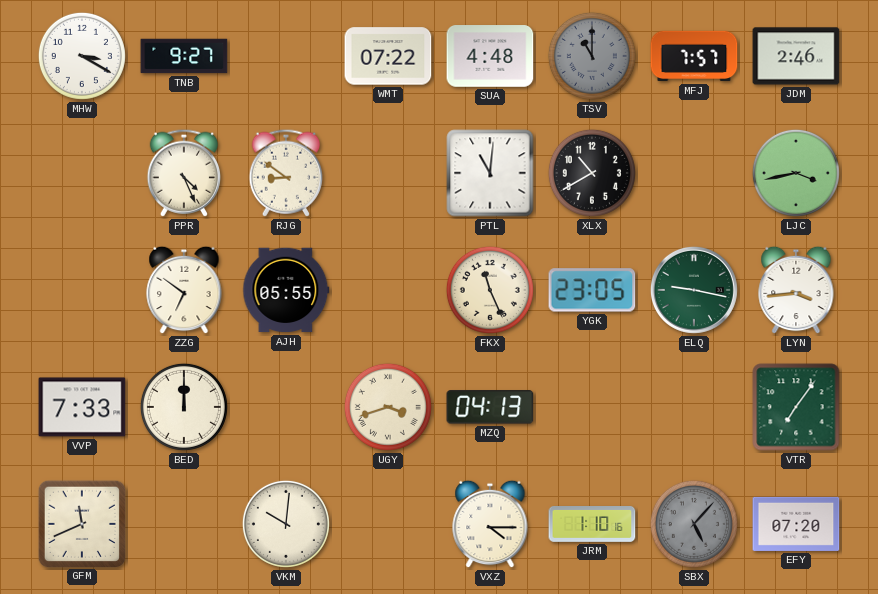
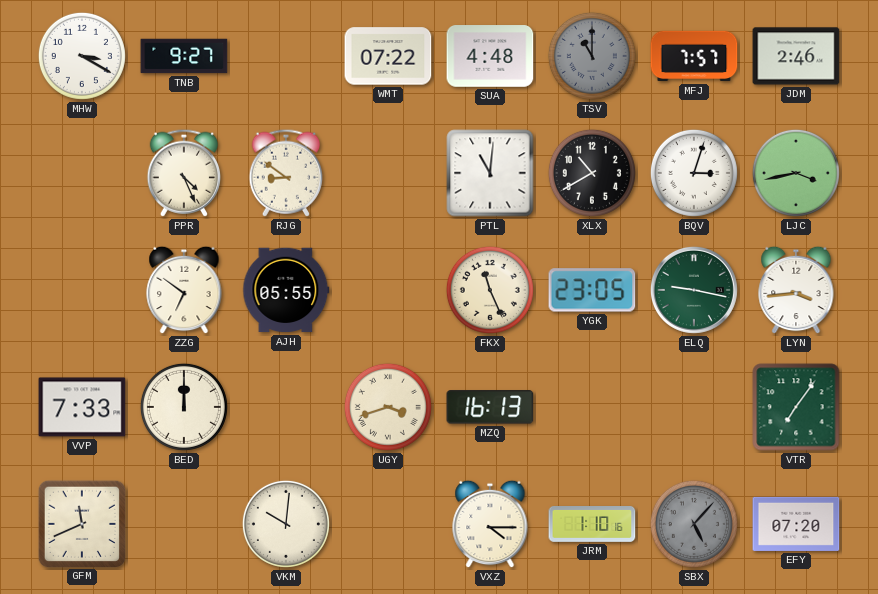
BQV: none -> 3:03 (694, 173)
MZQ: 04:13 -> 16:13 (490, 407)
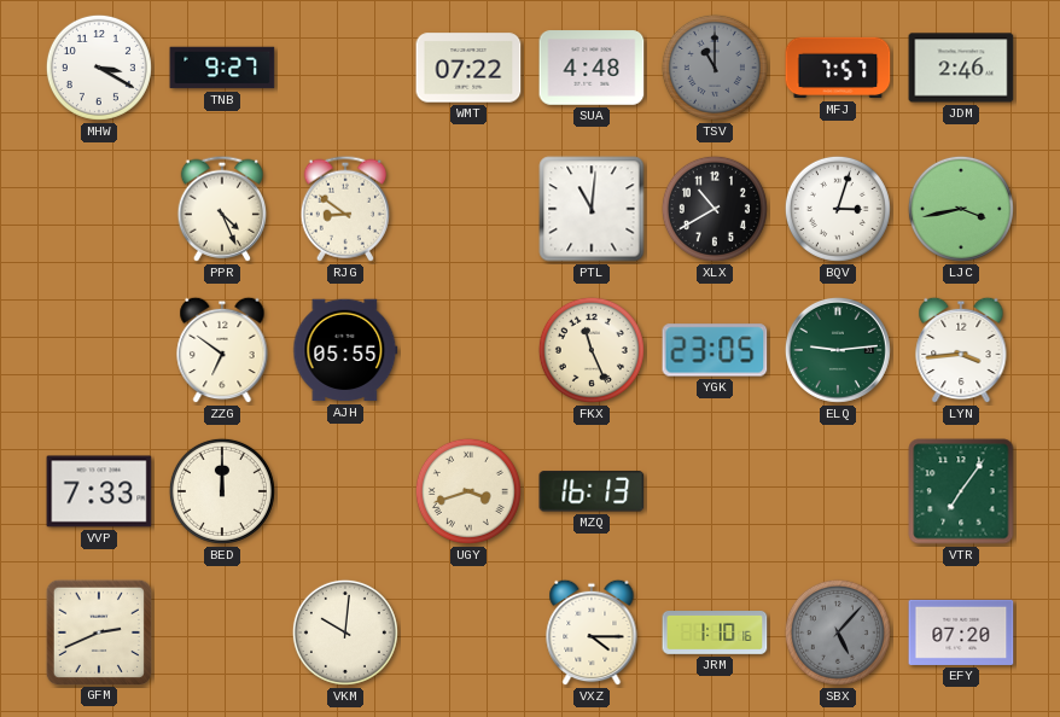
ELQ: 9:17 -> 9:14 (838, 350)
GFM: 11:41 -> 2:41 (98, 631)
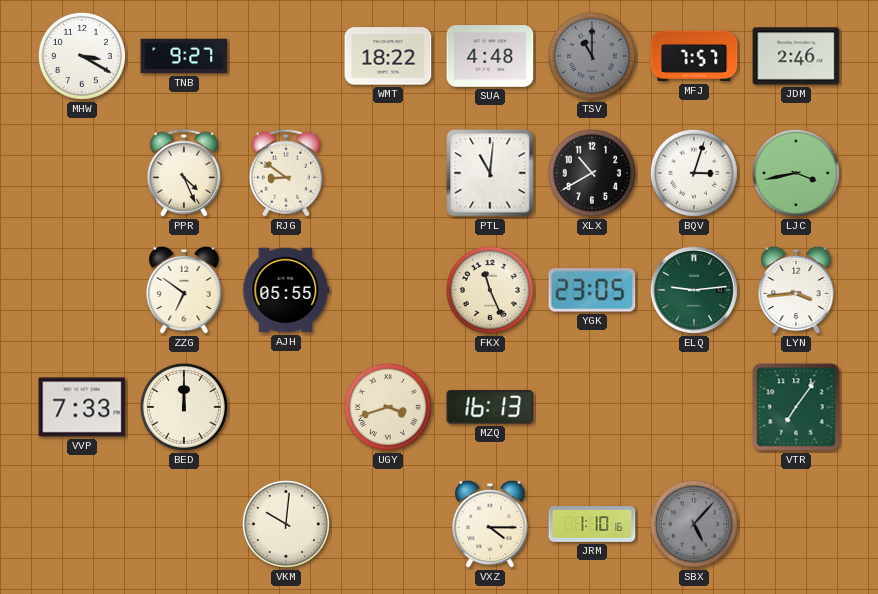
WMT: 07:22 -> 18:22 (388, 56)
GFM: 2:41 -> none (98, 631)
EFY: 07:20 -> none (961, 633)
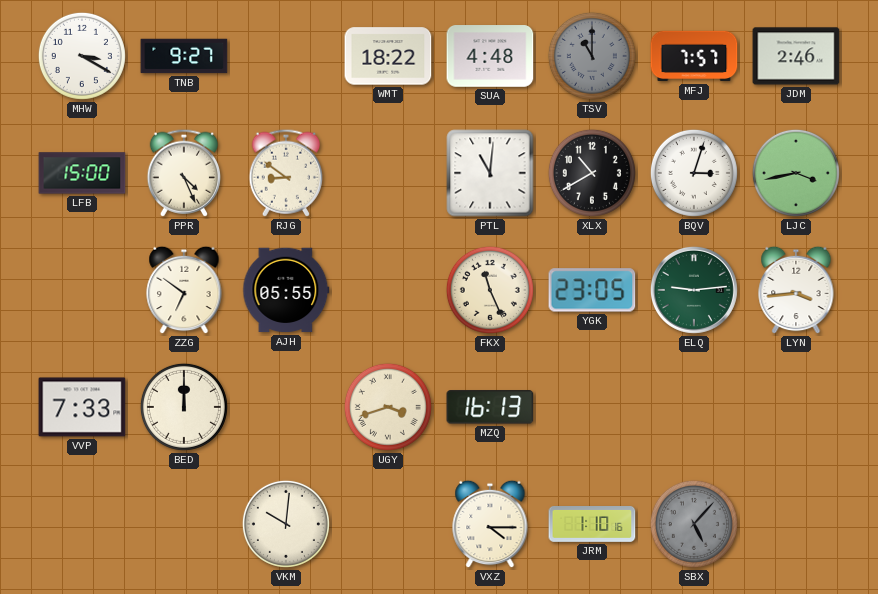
LFB: none -> 15:00 (82, 173)
VTR: 7:06 -> none (796, 407)
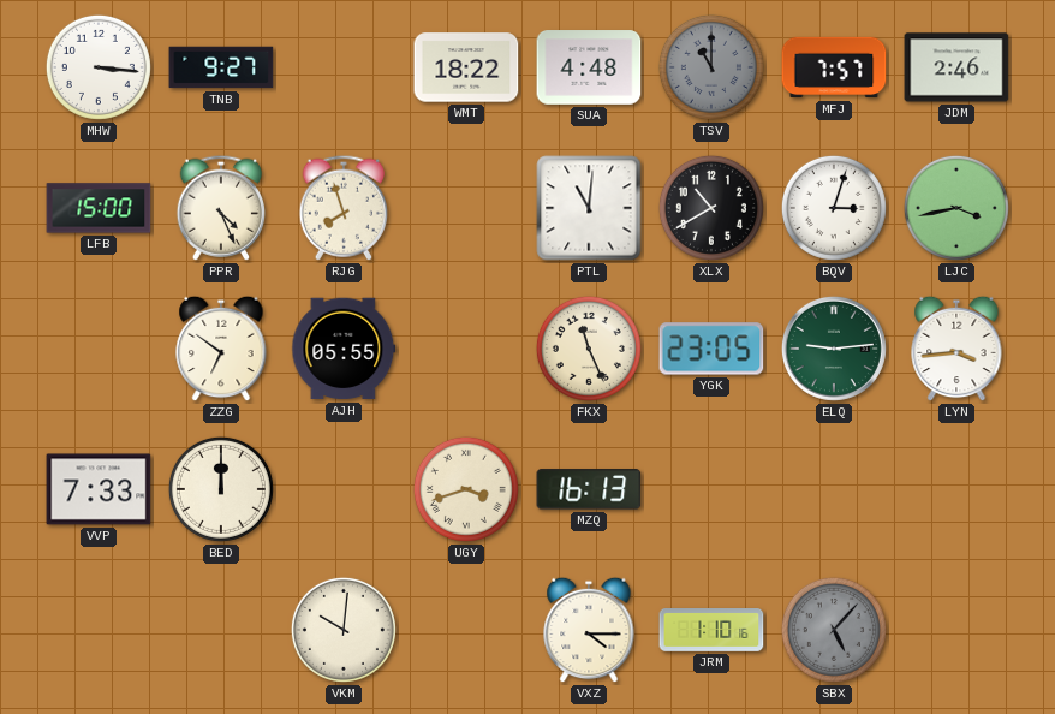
MHW: 3:20 -> 3:16 (99, 67)
RJG: 8:51 -> 7:57 (342, 208)
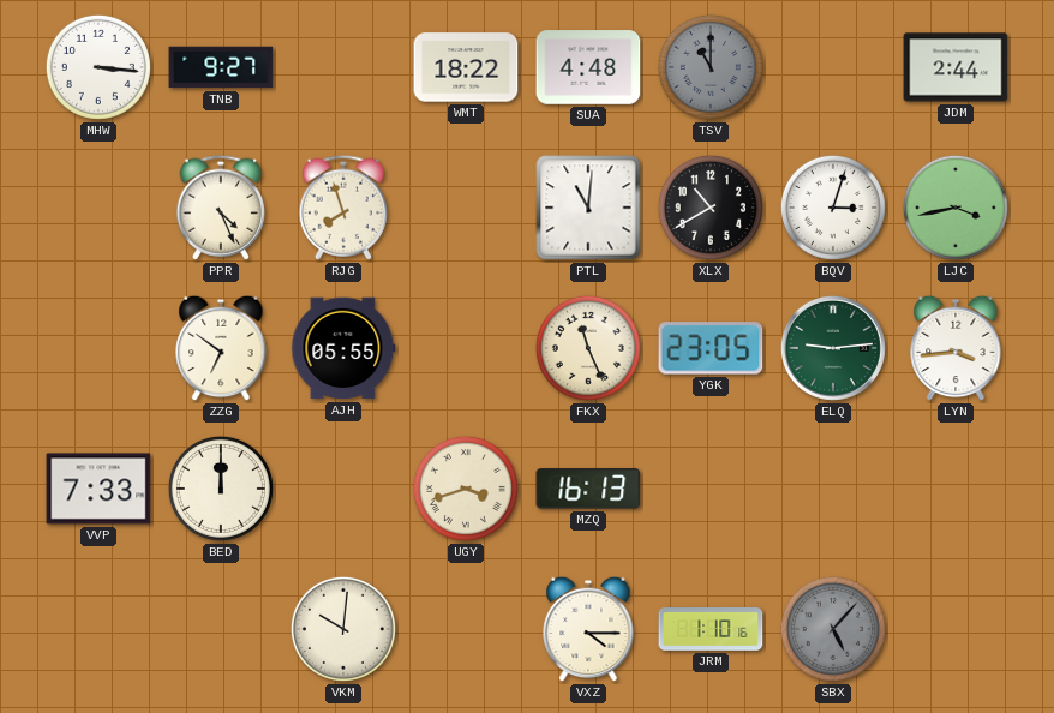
MFJ: 7:57 -> none (834, 67)
JDM: 2:46 -> 2:44 (956, 67)
LFB: 15:00 -> none (99, 208)
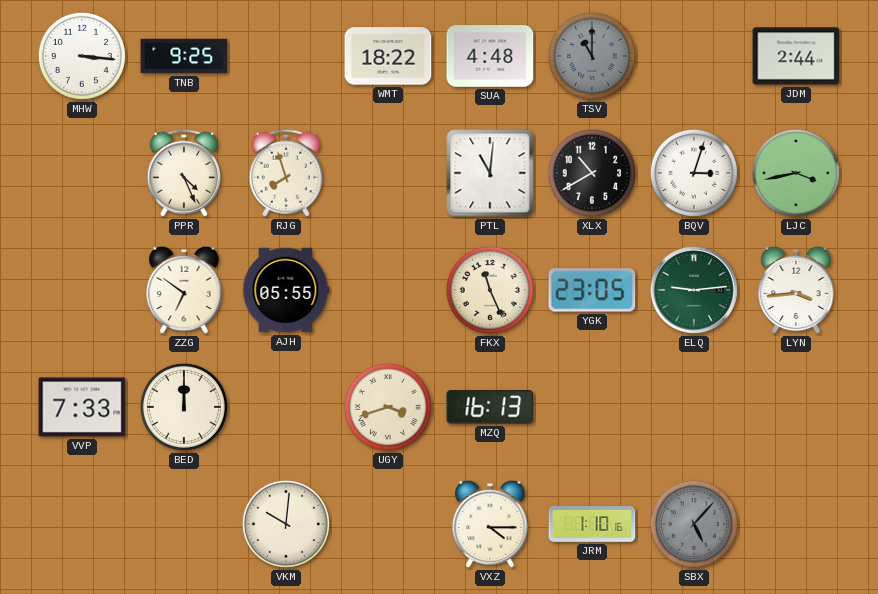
TNB: 9:27 -> 9:25 (184, 56)
